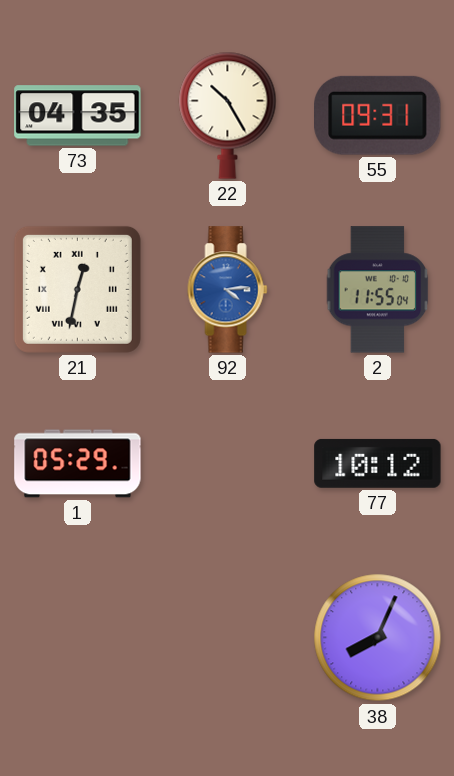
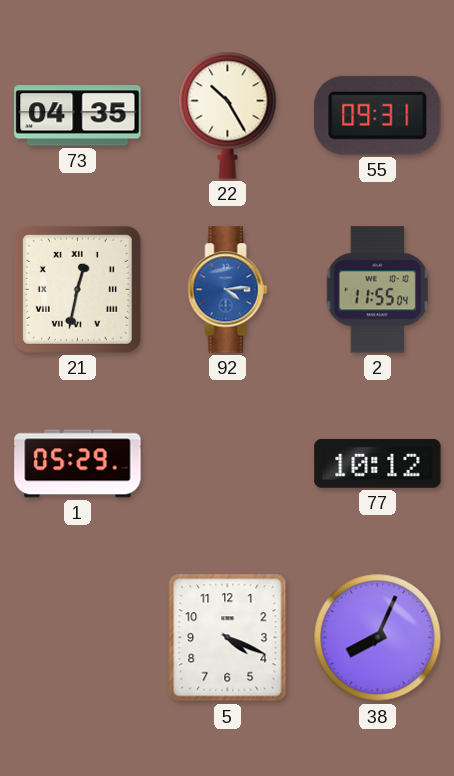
5: none -> 4:19 (228, 638)
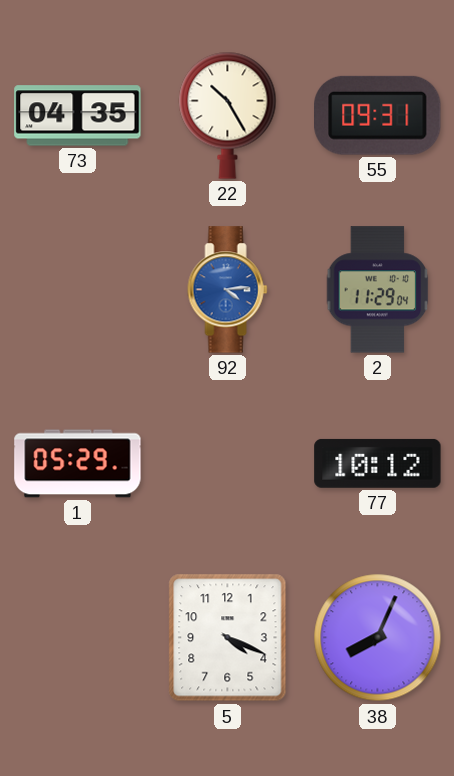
21: 12:32 -> none (77, 289)
2: 11:55 -> 11:29 (378, 290)
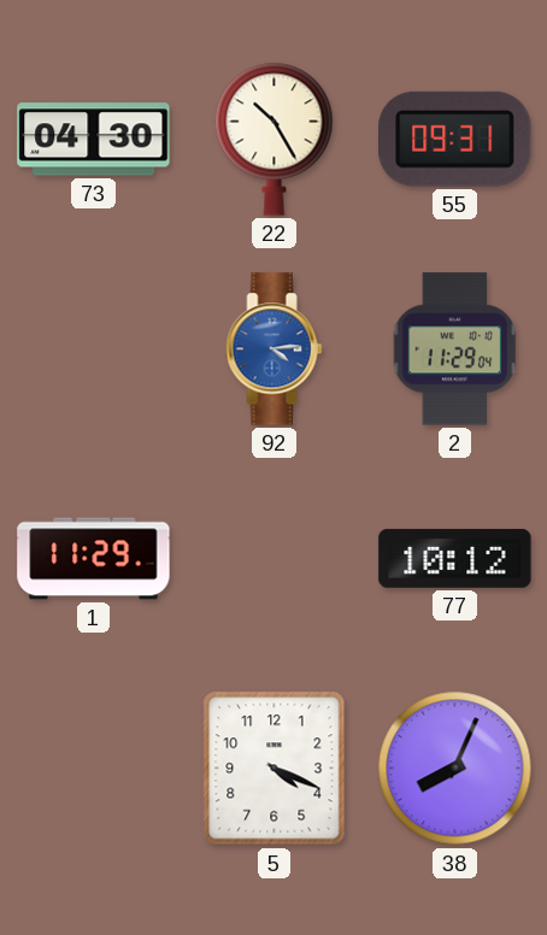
73: 04:35 -> 04:30 (94, 140)
1: 05:29 -> 11:29 (94, 559)
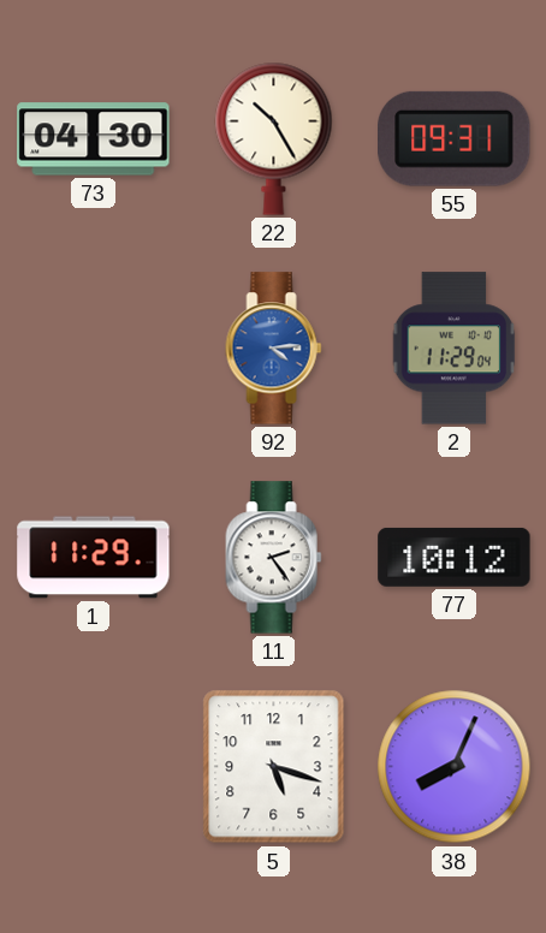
11: none -> 2:24 (274, 558)
5: 4:19 -> 5:18 (274, 767)
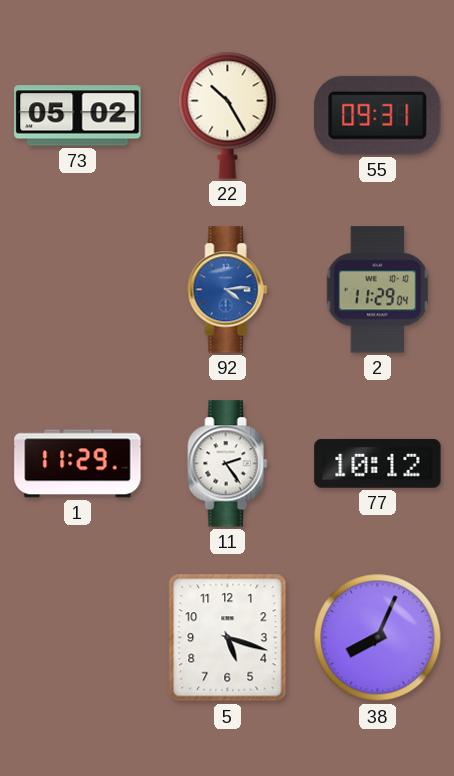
73: 04:30 -> 05:02 (78, 116)
